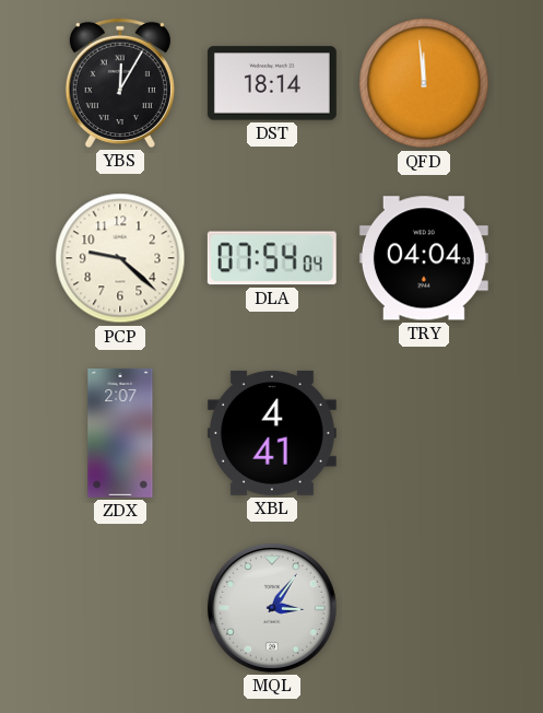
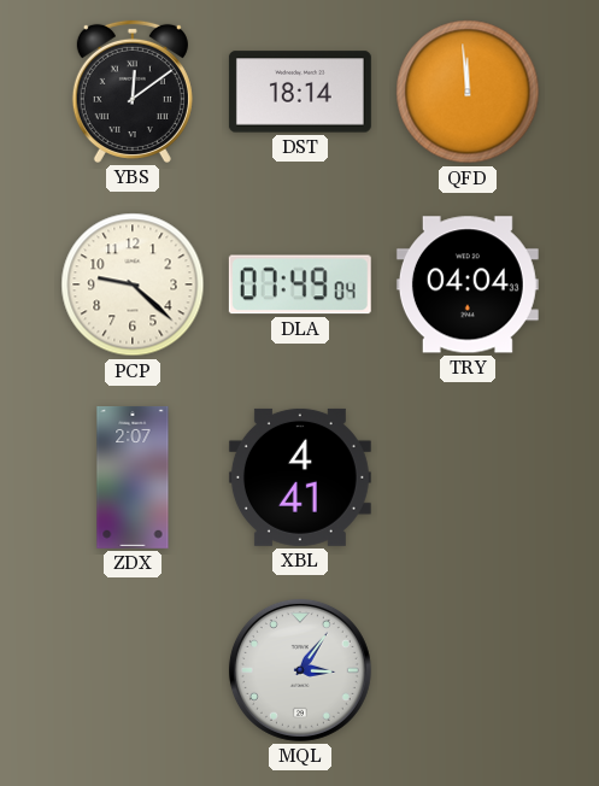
YBS: 12:05 -> 12:09 (133, 92)
DLA: 07:54 -> 07:49 (300, 285)
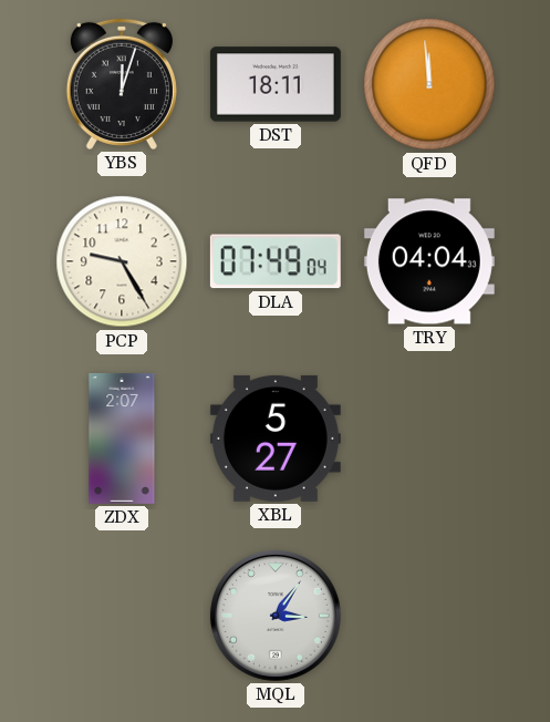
YBS: 12:09 -> 12:03 (122, 84)
DST: 18:14 -> 18:11 (276, 84)
PCP: 9:22 -> 9:25 (122, 261)
XBL: 4:41 -> 5:27 (276, 439)
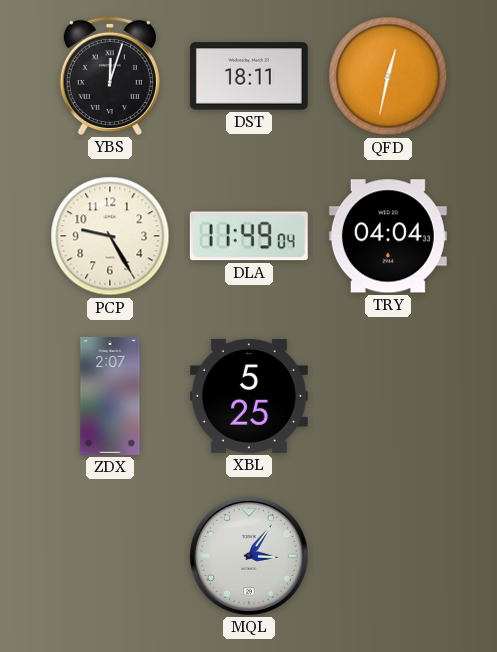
QFD: 11:59 -> 12:32 (388, 76)
DLA: 07:49 -> 11:49 (249, 236)
XBL: 5:27 -> 5:25 (249, 396)
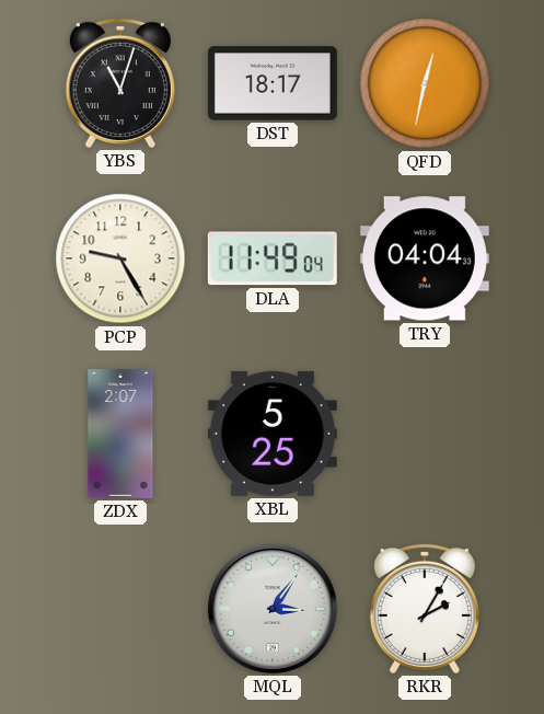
YBS: 12:03 -> 11:03 (120, 83)
DST: 18:11 -> 18:17 (273, 83)
RKR: none -> 2:05 (425, 609)
